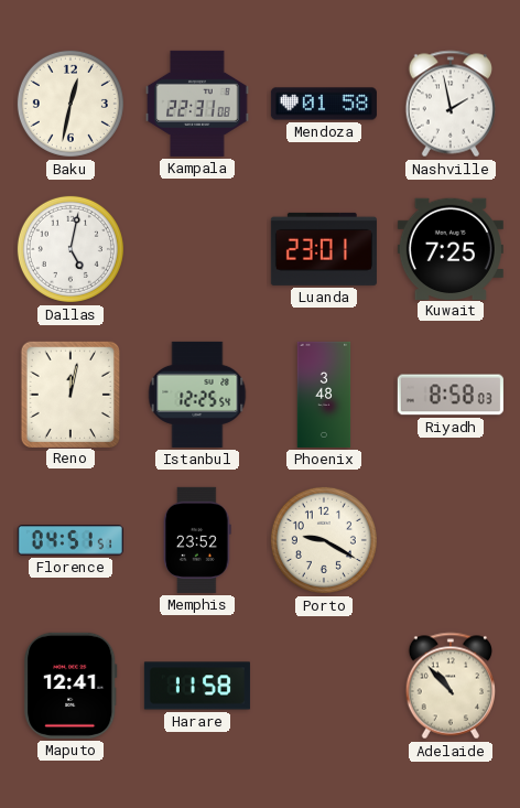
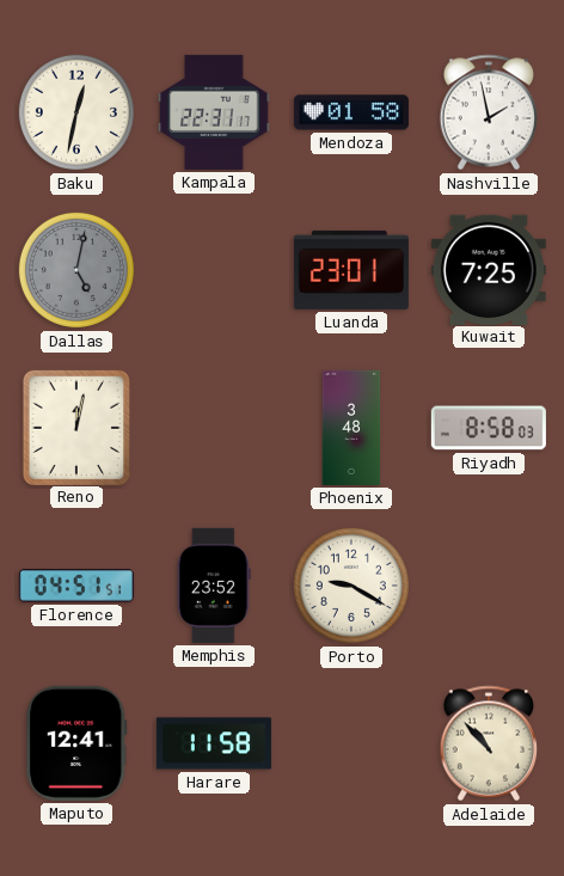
Kampala: 22:31:08 -> 22:31:17 (214, 112)
Dallas dial: white -> grey (76, 270)
Istanbul: 12:25 -> none (197, 395)
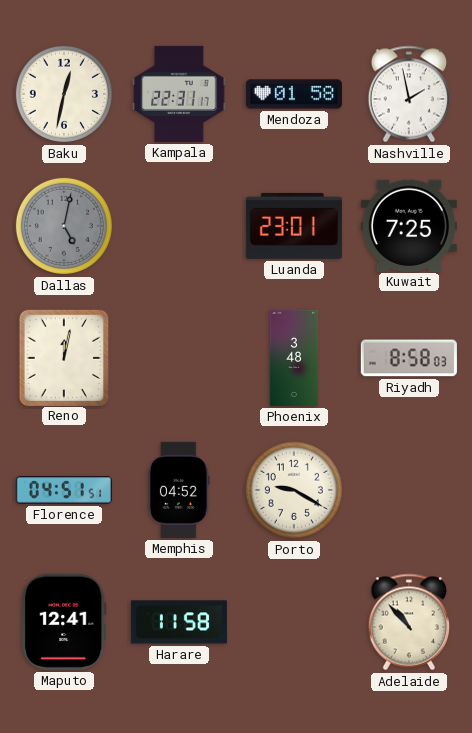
Memphis: 23:52 -> 04:52 (180, 490)
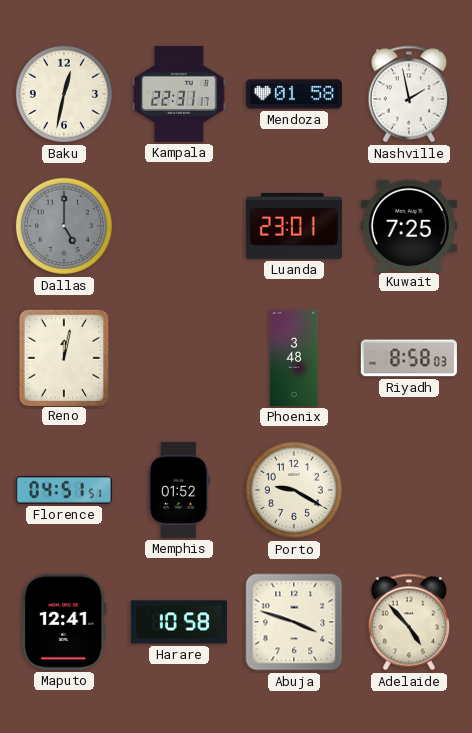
Dallas: 5:02 -> 5:00 (64, 226)
Memphis: 04:52 -> 01:52 (180, 490)
Harare: 11:58 -> 10:58 (179, 622)
Abuja: none -> 3:48 (294, 622)
Adelaide: 10:53 -> 4:53 (408, 622)
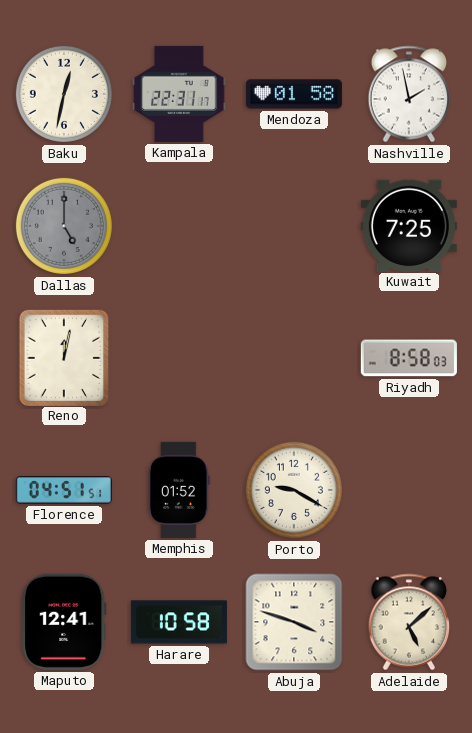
Luanda: 23:01 -> none (294, 226)
Phoenix: 3:48 -> none (294, 358)
Adelaide: 4:53 -> 5:08 (408, 622)
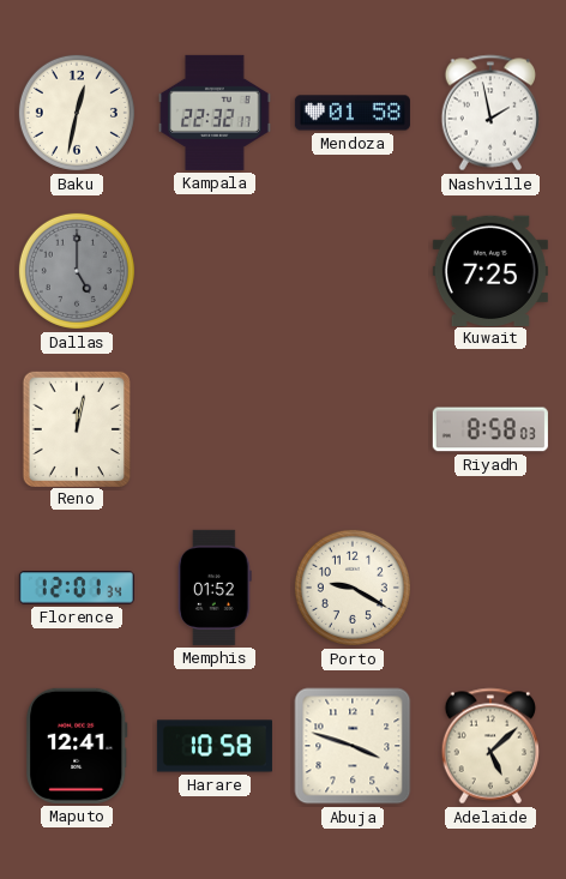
Kampala: 22:31 -> 22:32 (215, 113)
Florence: 04:51 -> 12:01 (77, 588)
